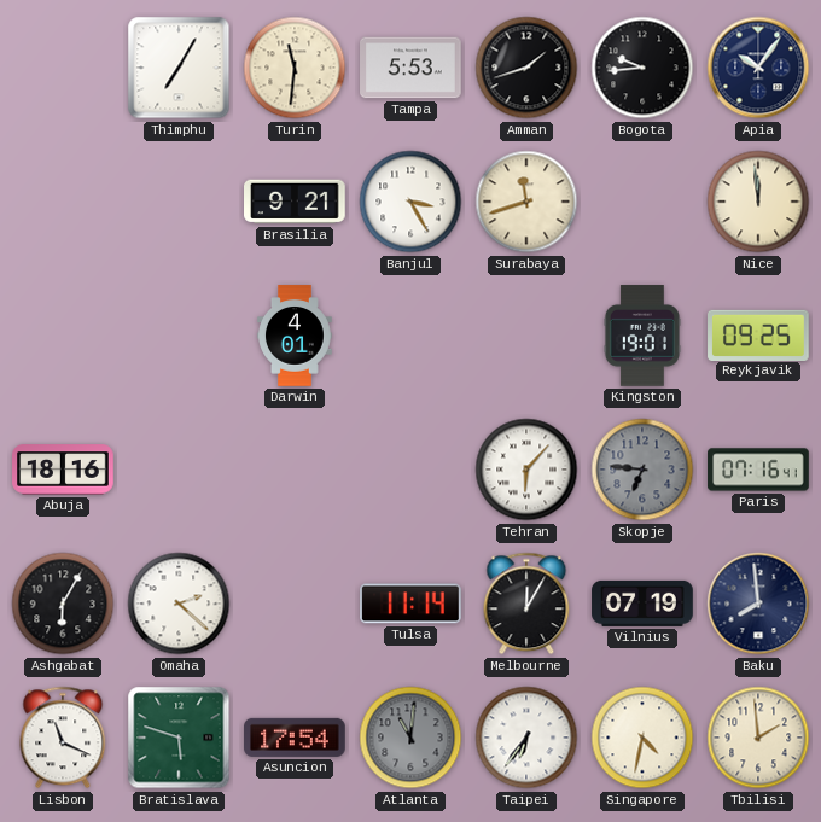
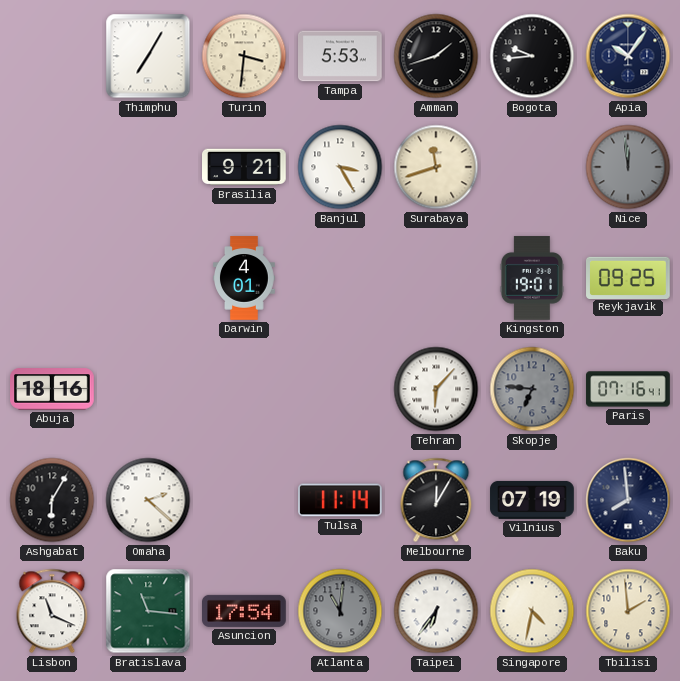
Turin: 11:31 -> 3:31 (244, 56)
Nice dial: cream -> grey (628, 167)
Bratislava: 5:48 -> 11:16 (148, 611)
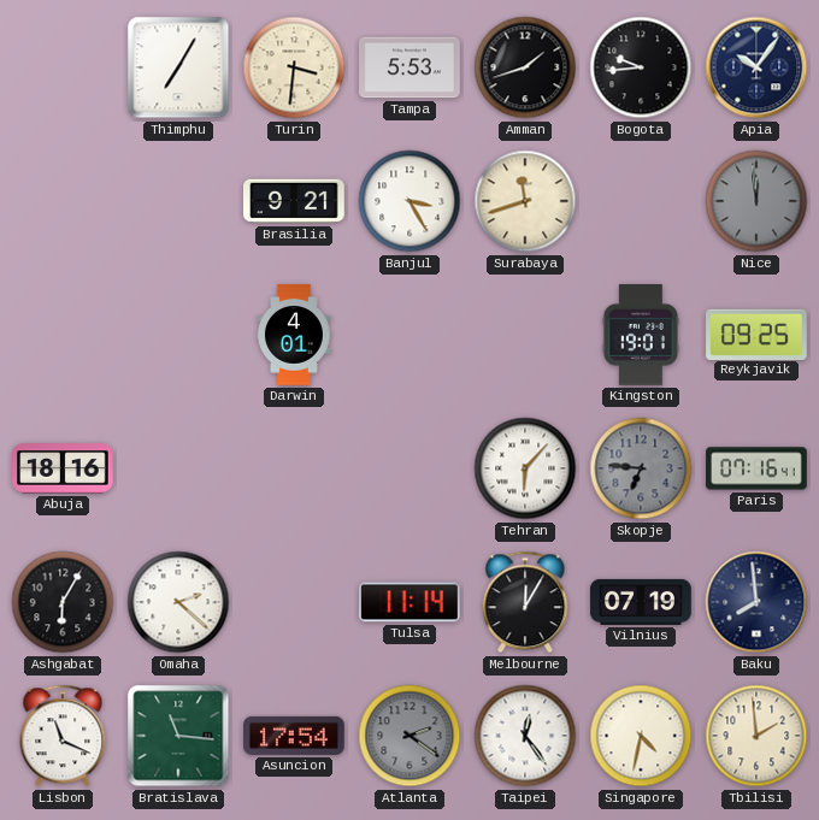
Atlanta: 11:01 -> 2:21 (409, 736)
Taipei: 6:36 -> 12:24 (525, 736)
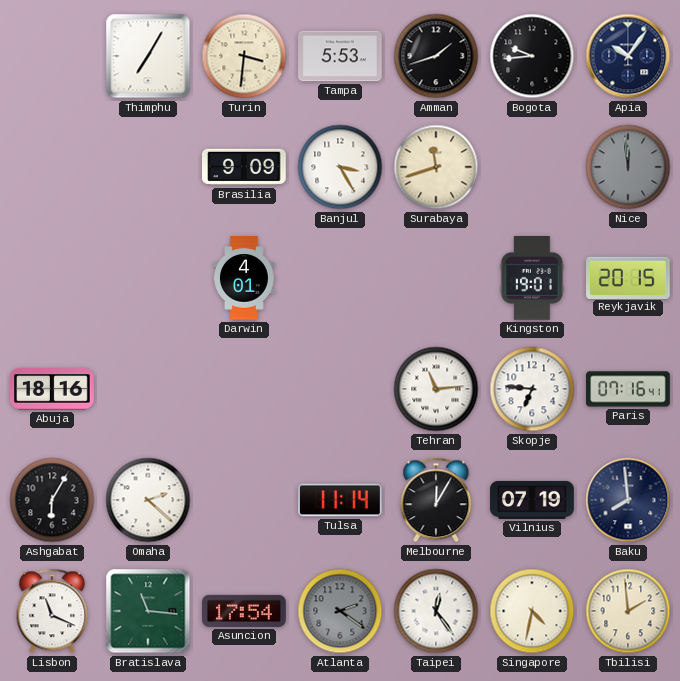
Brasilia: 9:21 -> 9:09 (245, 167)
Reykjavik: 09:25 -> 20:15 (628, 277)
Tehran: 6:07 -> 11:14 (436, 389)
Skopje dial: grey -> white (532, 389)
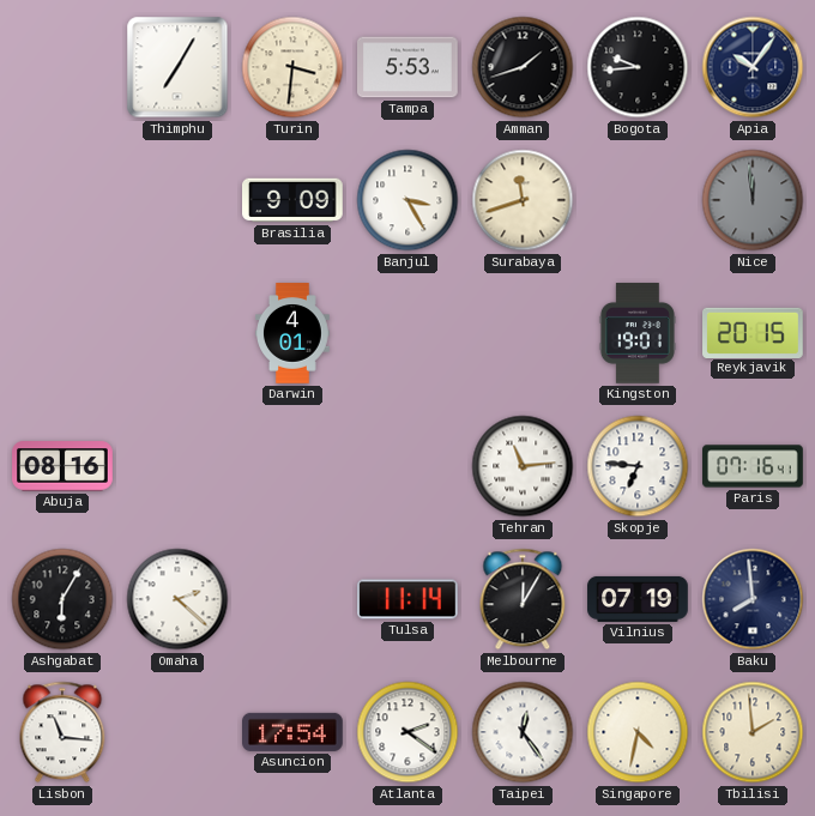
Abuja: 18:16 -> 08:16 (62, 466)
Lisbon: 11:19 -> 11:16 (62, 732)
Bratislava: 11:16 -> none (148, 611)
Atlanta dial: grey -> white (407, 732)
